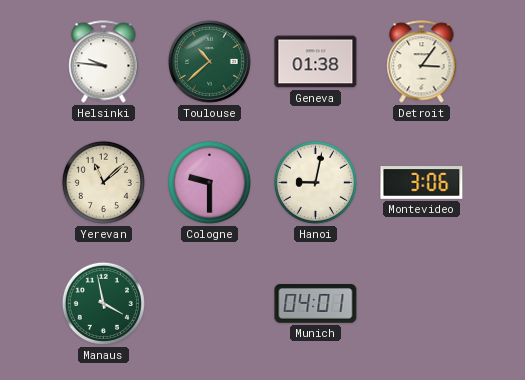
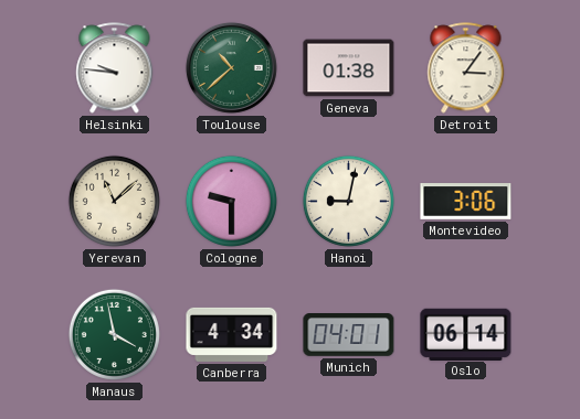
Canberra: none -> 4:34 (232, 334)
Oslo: none -> 06:14 (466, 334)
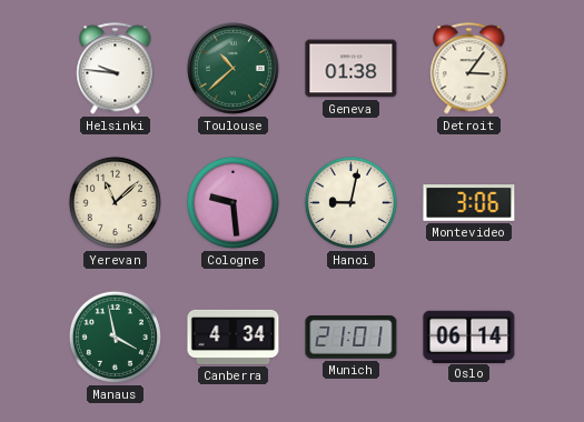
Cologne: 9:30 -> 9:29 (232, 202)
Munich: 04:01 -> 21:01 (352, 338)
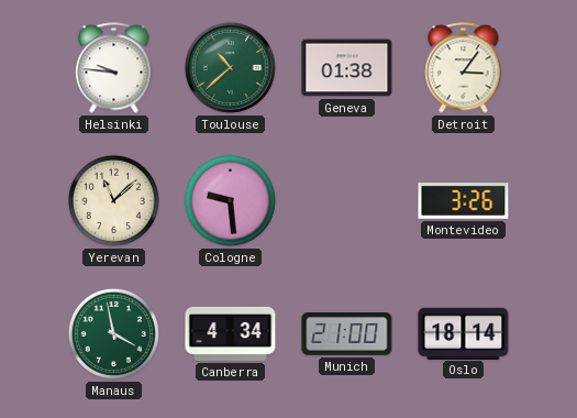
Hanoi: 9:02 -> none (350, 202)
Montevideo: 3:06 -> 3:26 (464, 201)
Munich: 21:01 -> 21:00 (347, 334)
Oslo: 06:14 -> 18:14 (464, 333)
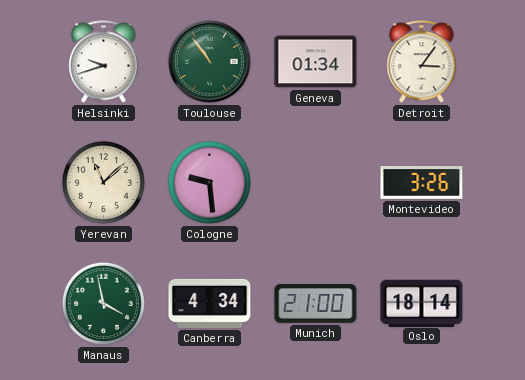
Helsinki: 9:46 -> 9:42 (104, 62)
Toulouse: 10:38 -> 10:54 (209, 61)
Geneva: 01:38 -> 01:34 (316, 62)
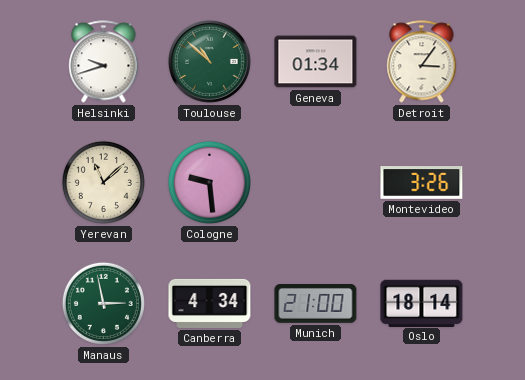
Toulouse: 10:54 -> 10:52 (209, 61)
Manaus: 3:58 -> 2:58 (103, 303)
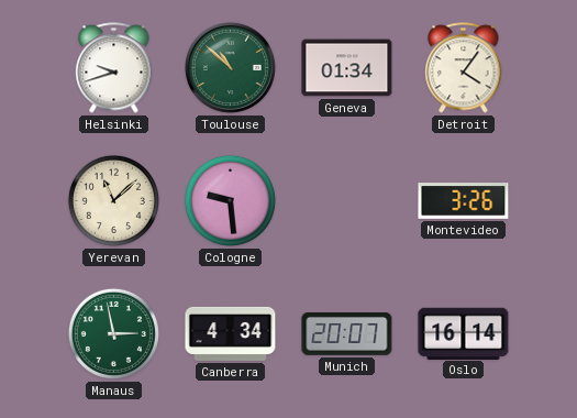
Detroit: 3:06 -> 4:06 (464, 68)
Munich: 21:00 -> 20:07 (347, 334)
Oslo: 18:14 -> 16:14 (464, 333)
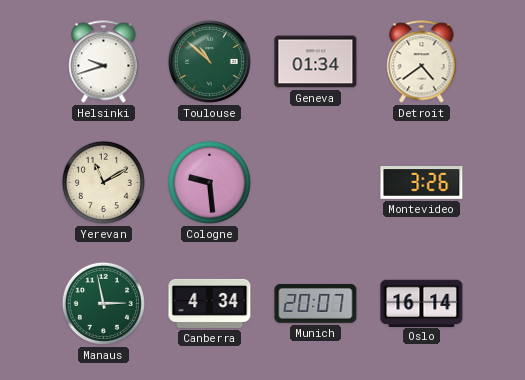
Detroit: 4:06 -> 4:39 (422, 62)
Yerevan: 11:08 -> 11:10 (103, 182)
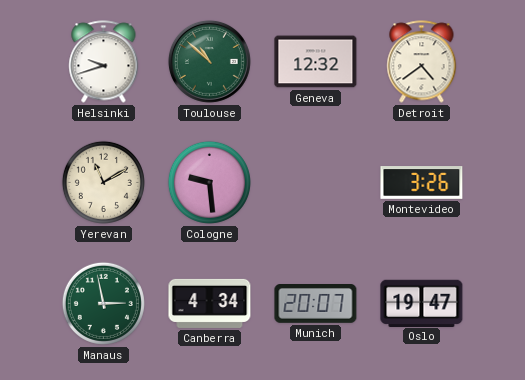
Geneva: 01:34 -> 12:32 (316, 62)
Oslo: 16:14 -> 19:47 (422, 303)
